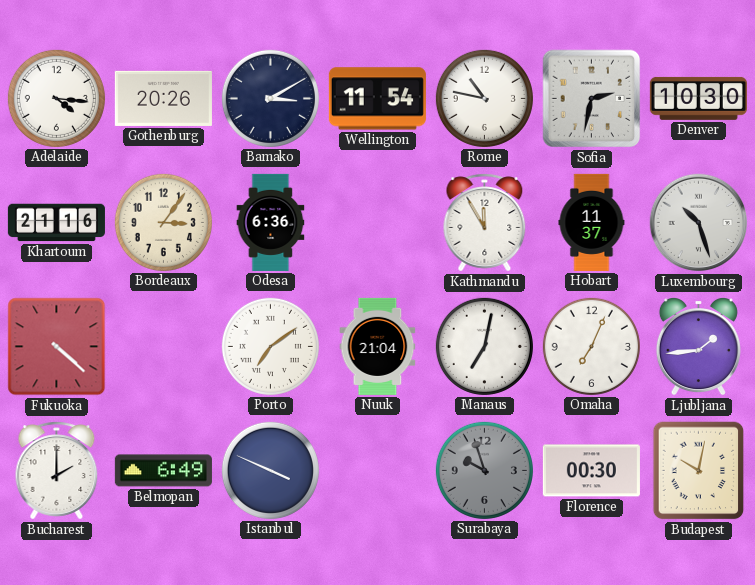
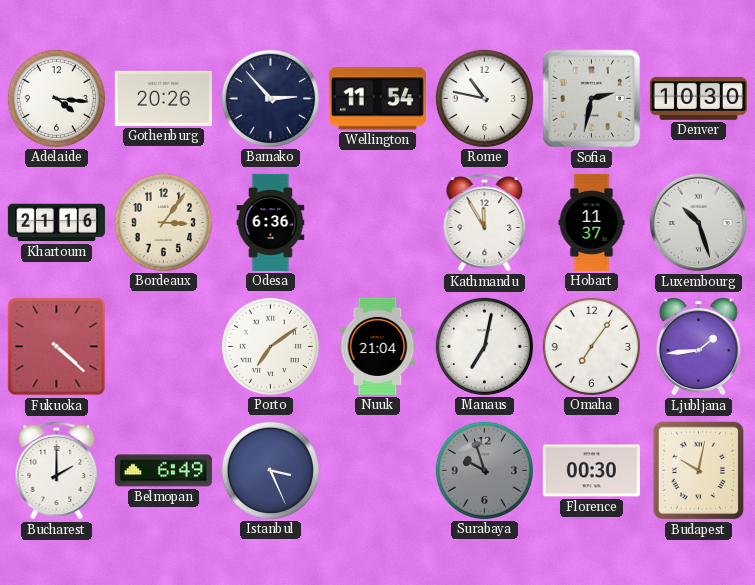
Bamako: 3:10 -> 2:53 (270, 98)
Omaha: 7:04 -> 7:06 (591, 346)
Istanbul: 3:49 -> 3:26 (270, 470)
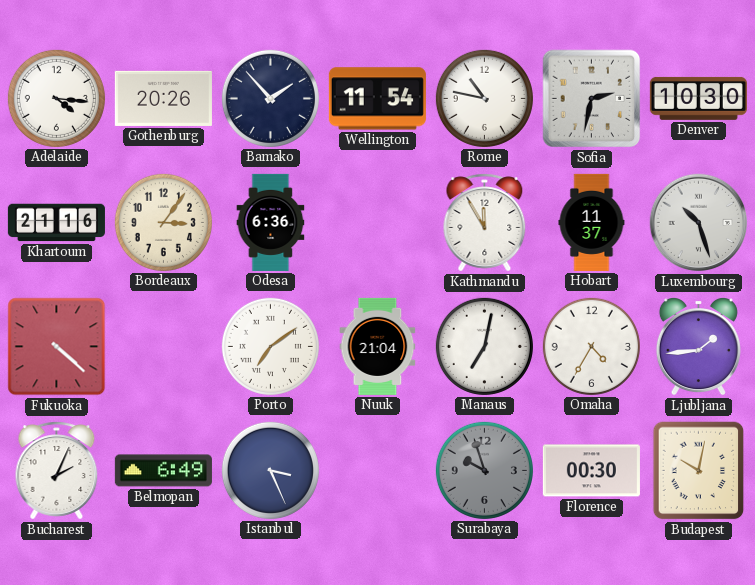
Bamako: 2:53 -> 1:53 (270, 98)
Omaha: 7:06 -> 4:35 (591, 346)
Bucharest: 2:00 -> 2:04 (57, 471)
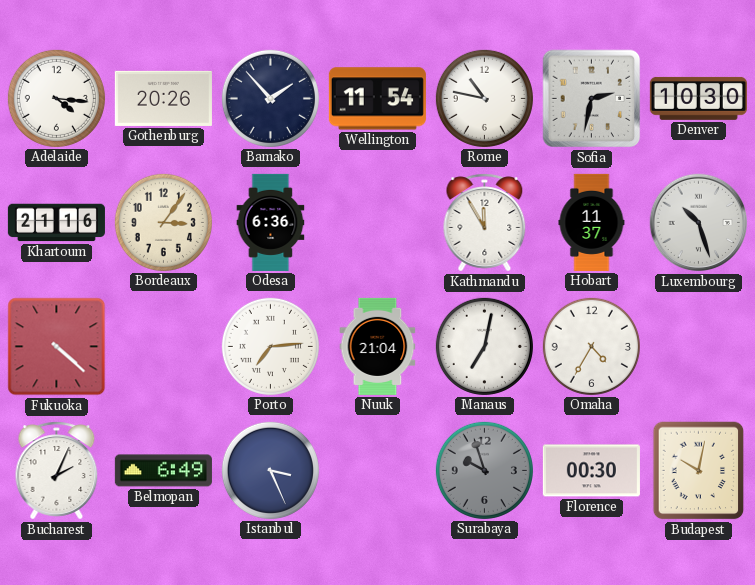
Porto: 7:09 -> 7:14 (270, 346)
Ljubljana: 1:44 -> none (698, 347)
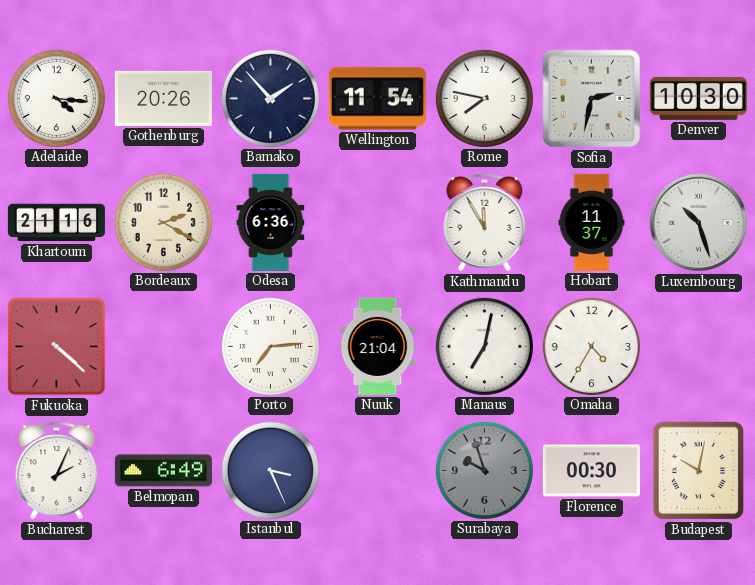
Rome: 10:47 -> 7:47 (484, 98)
Bordeaux: 3:06 -> 2:20 (163, 222)
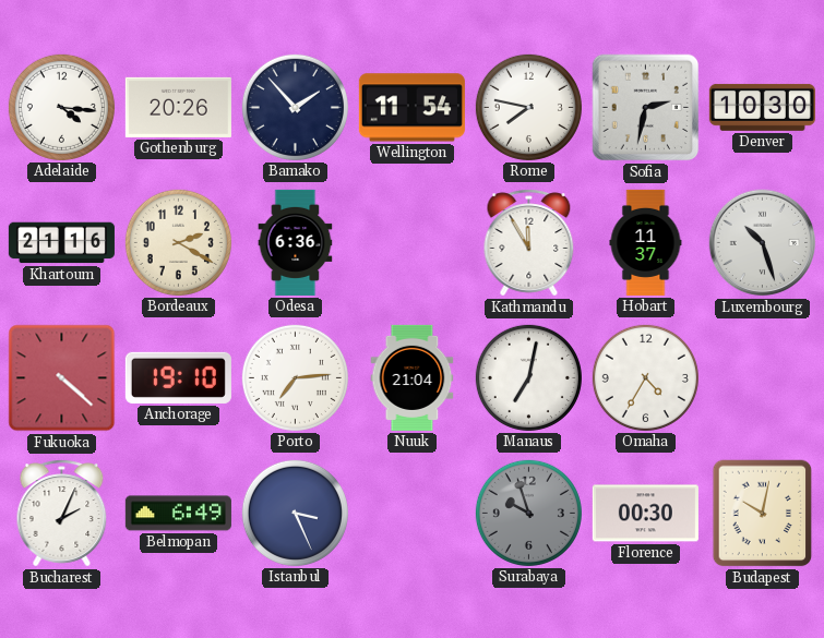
Anchorage: none -> 19:10 (178, 377)
